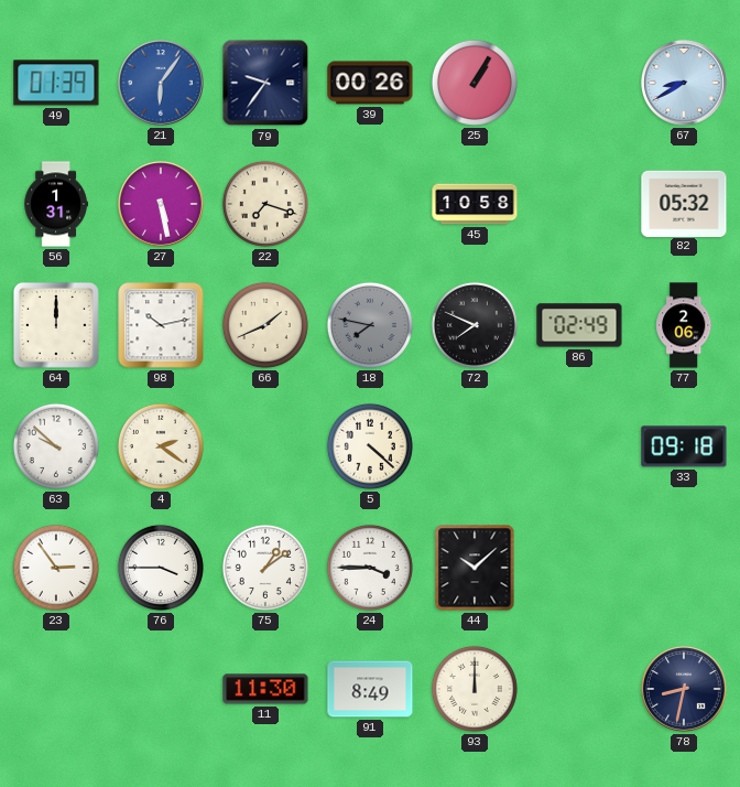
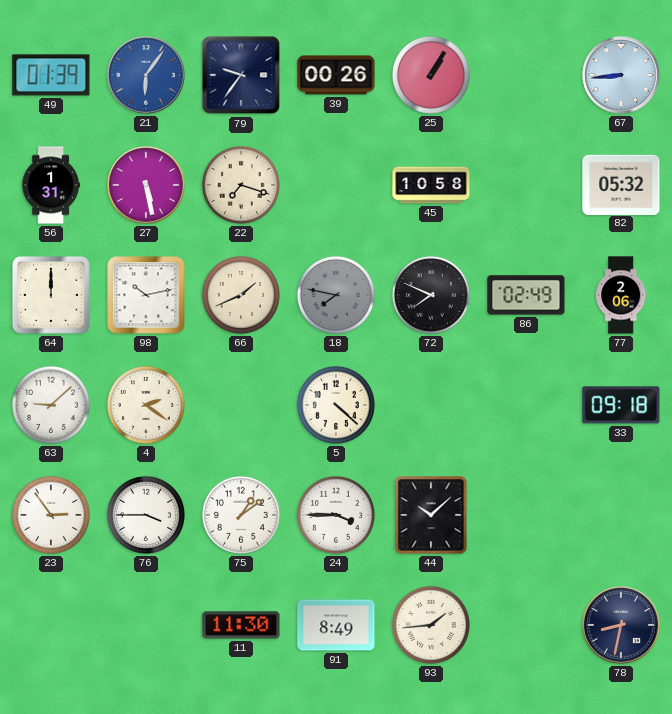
67: 8:40 -> 8:44 (621, 75)
63: 9:52 -> 9:08 (51, 405)
93: 12:00 -> 1:44 (431, 625)
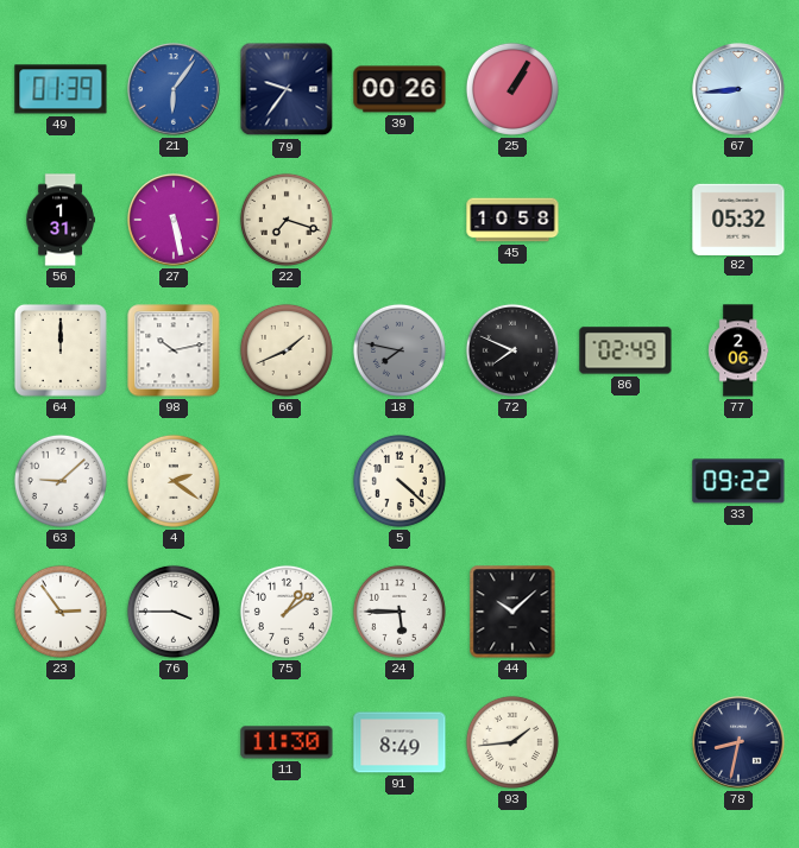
33: 09:18 -> 09:22 (738, 481)
24: 3:45 -> 5:45 (400, 612)
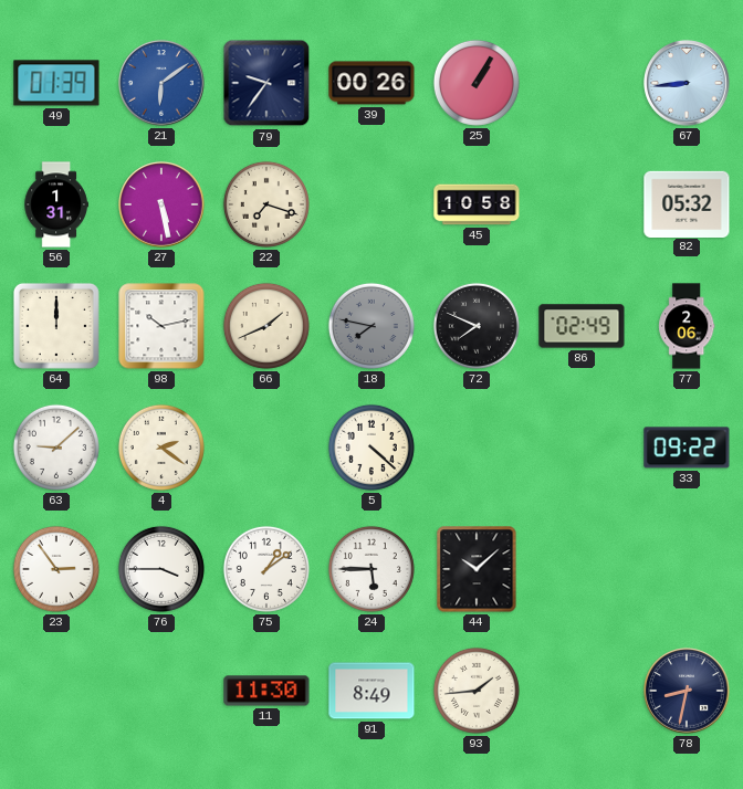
21: 6:06 -> 6:09 (161, 83)
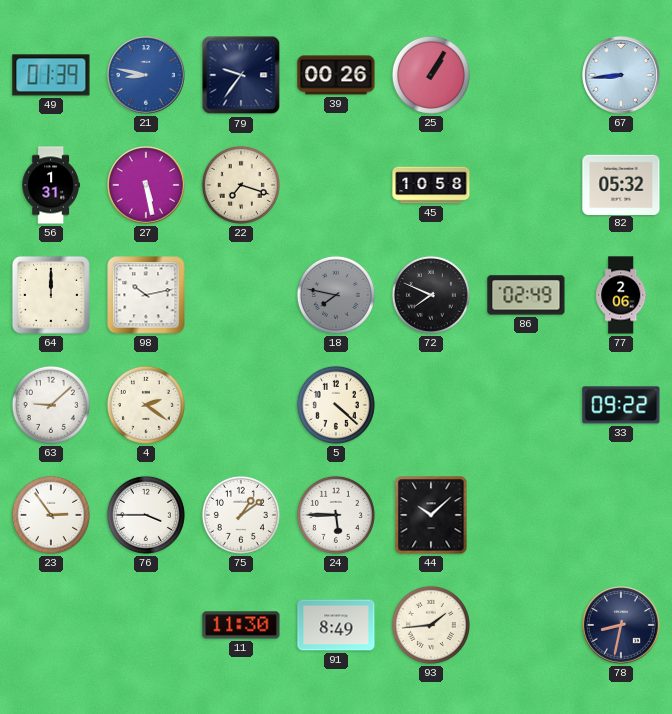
21: 6:09 -> 8:47 (146, 75)
66: 1:41 -> none (266, 326)
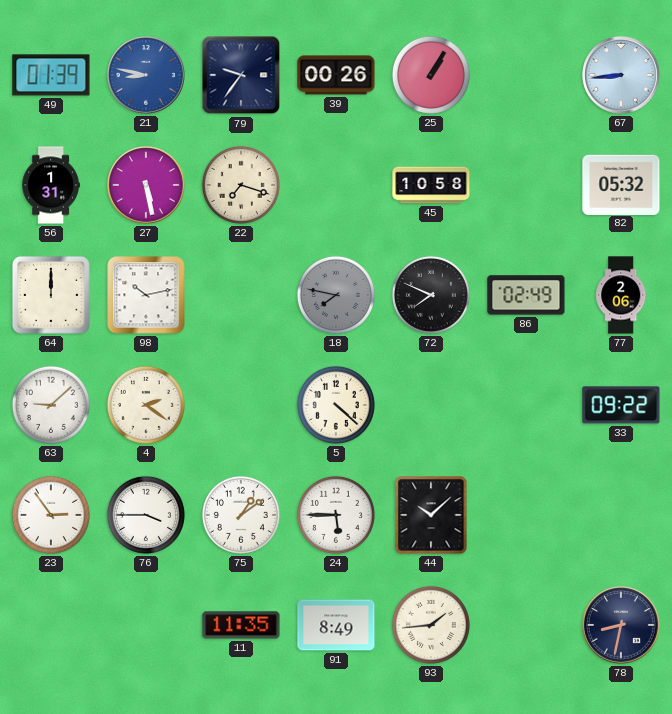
11: 11:30 -> 11:35 (241, 625)
